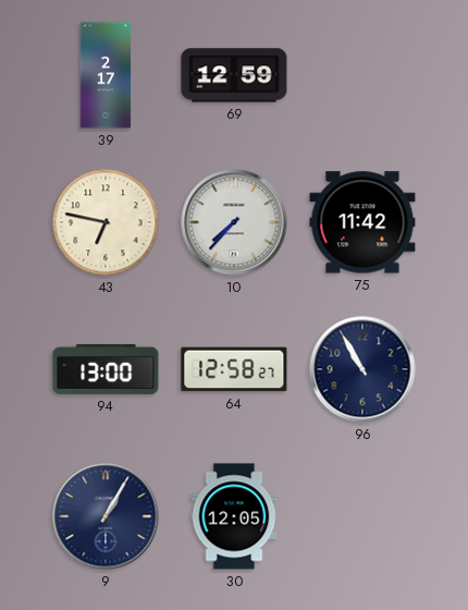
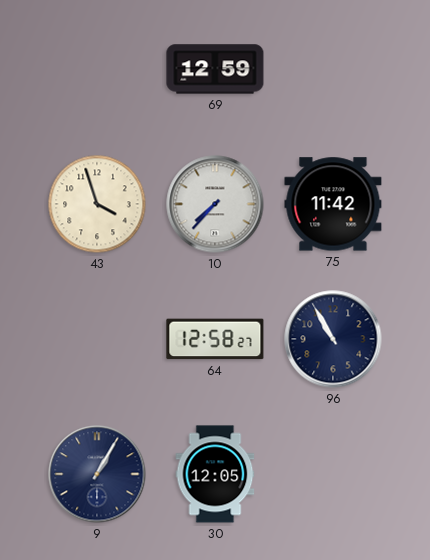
39: 2:17 -> none (106, 75)
43: 6:47 -> 3:57 (97, 204)
94: 13:00 -> none (106, 369)
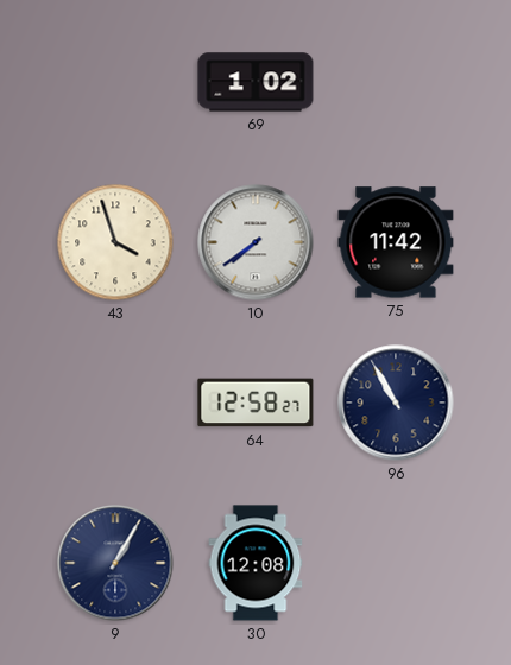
69: 12:59 -> 1:02 (255, 82)
10: 7:37 -> 7:39 (255, 242)
30: 12:05 -> 12:08 (255, 563)
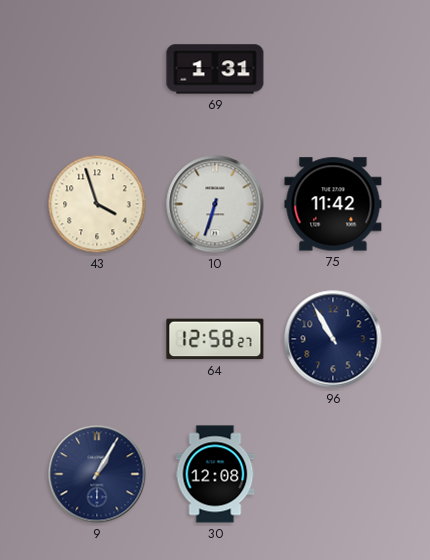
69: 1:02 -> 1:31 (215, 69)
10: 7:39 -> 6:33 (215, 204)
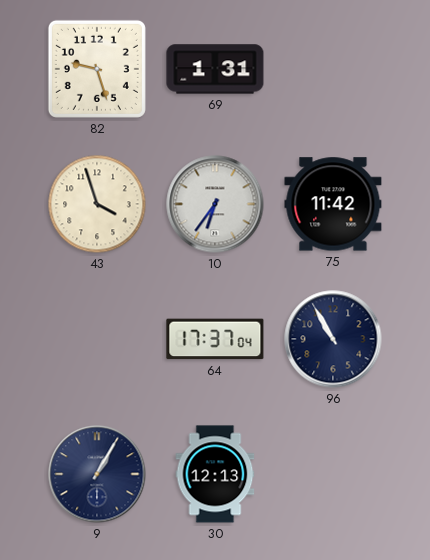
82: none -> 9:27 (97, 69)
10: 6:33 -> 6:36 (215, 204)
64: 12:58 -> 17:37 (215, 339)
30: 12:08 -> 12:13 (215, 474)
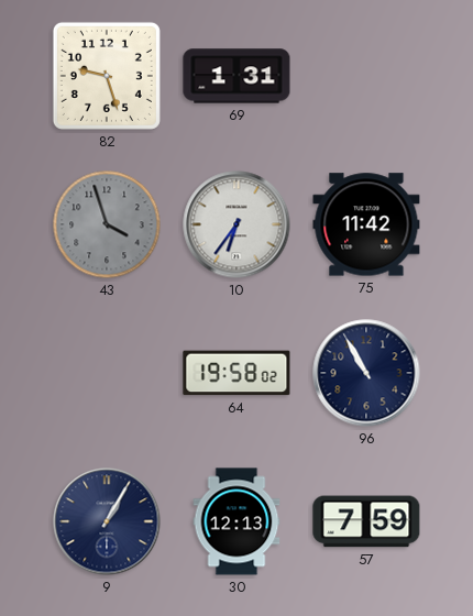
43 dial: cream -> grey (107, 224)
64: 17:37 -> 19:58 (237, 373)
57: none -> 7:59 (366, 521)
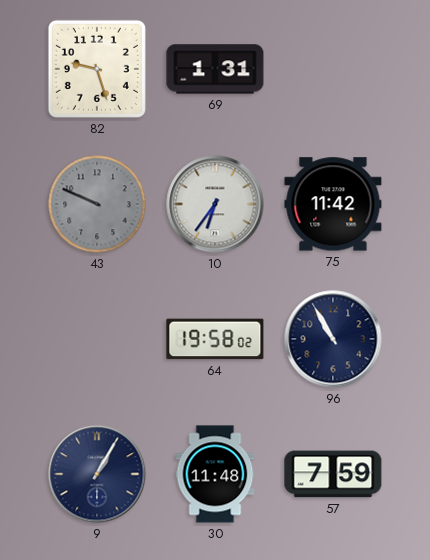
43: 3:57 -> 9:49 (97, 204)
30: 12:13 -> 11:48 (215, 474)
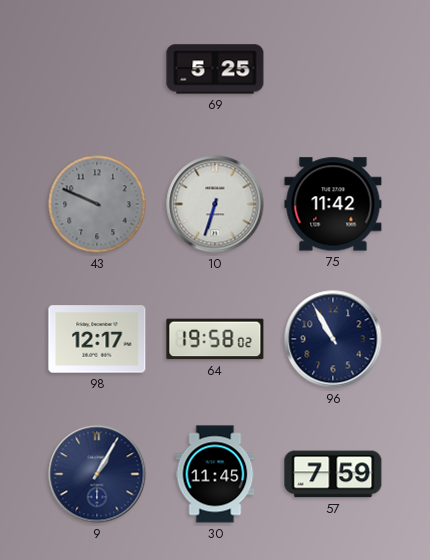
82: 9:27 -> none (97, 69)
69: 1:31 -> 5:25 (215, 69)
10: 6:36 -> 6:33 (215, 204)
98: none -> 12:17 (97, 339)
30: 11:48 -> 11:45 (215, 474)
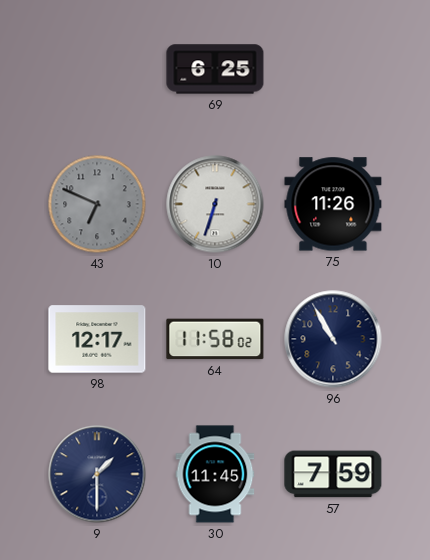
69: 5:25 -> 6:25 (215, 69)
43: 9:49 -> 6:49 (97, 204)
75: 11:42 -> 11:26 (333, 204)
64: 19:58 -> 11:58 (215, 339)
9: 1:05 -> 1:30 (97, 474)
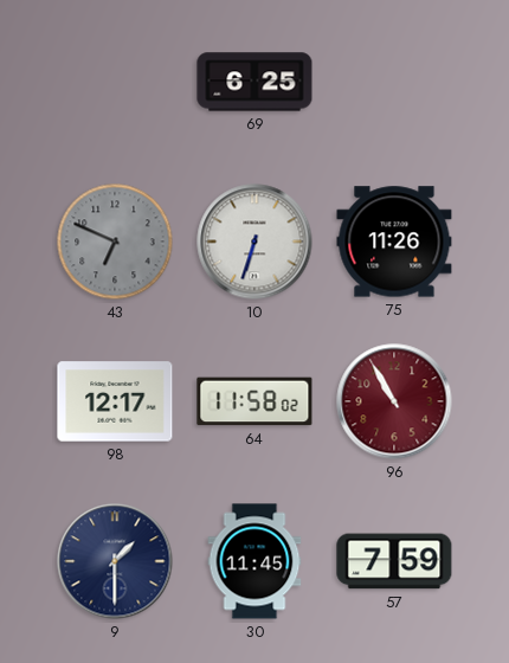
96 dial: navy -> burgundy (394, 401)
